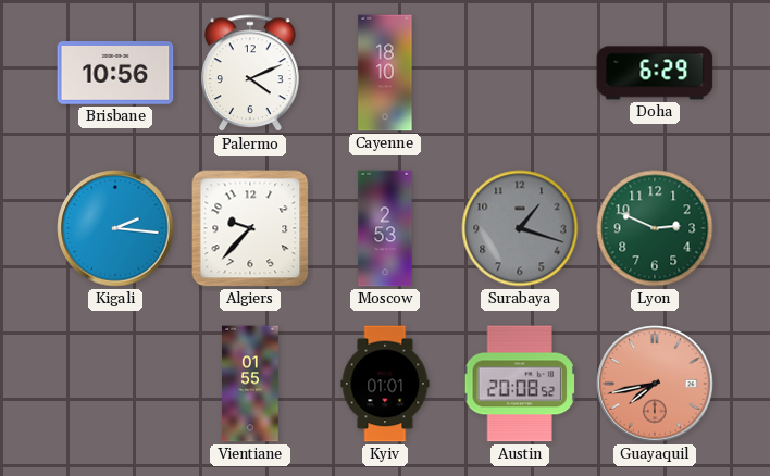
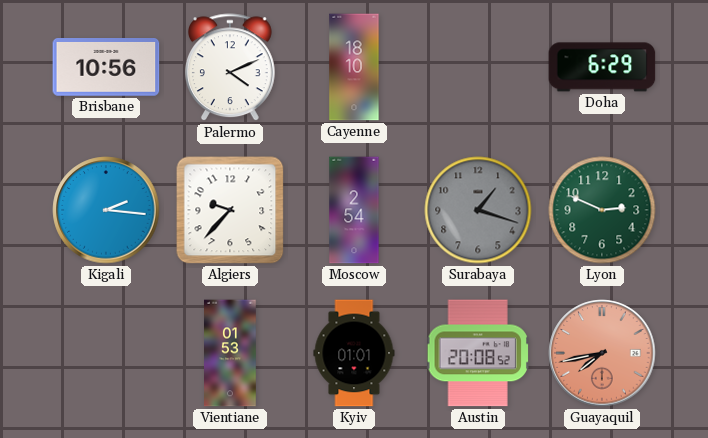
Moscow: 2:53 -> 2:54 (354, 210)
Vientiane: 01:55 -> 01:53 (231, 353)
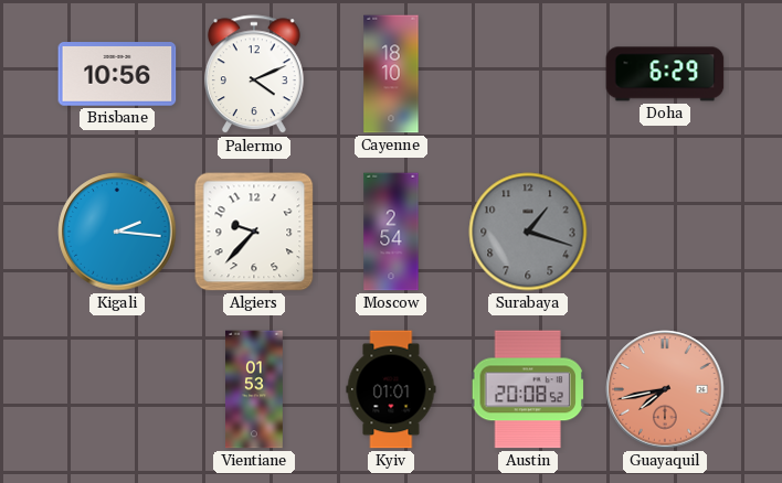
Lyon: 2:49 -> none (602, 210)
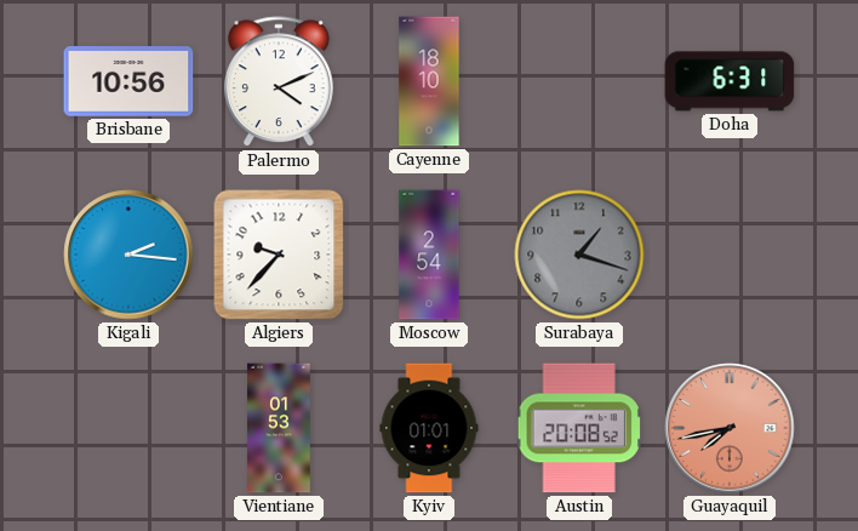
Doha: 6:29 -> 6:31 (730, 81)
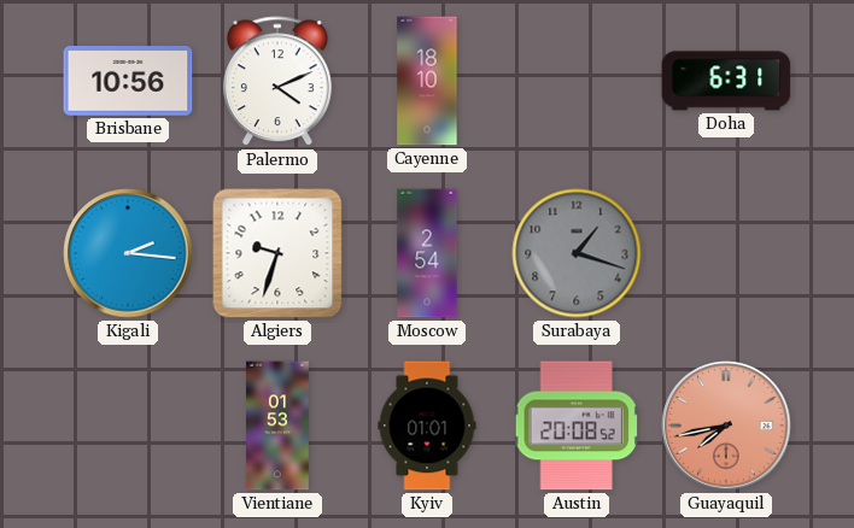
Algiers: 9:37 -> 9:33 (277, 253)
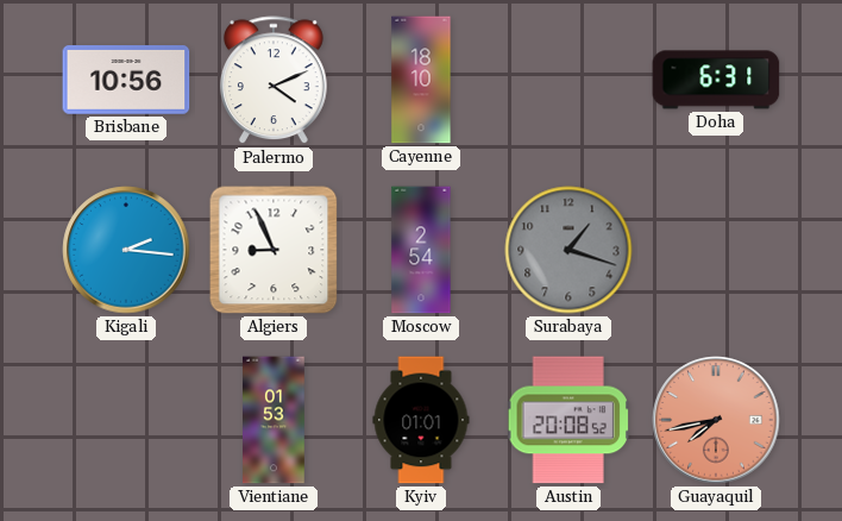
Algiers: 9:33 -> 8:56 (274, 250)
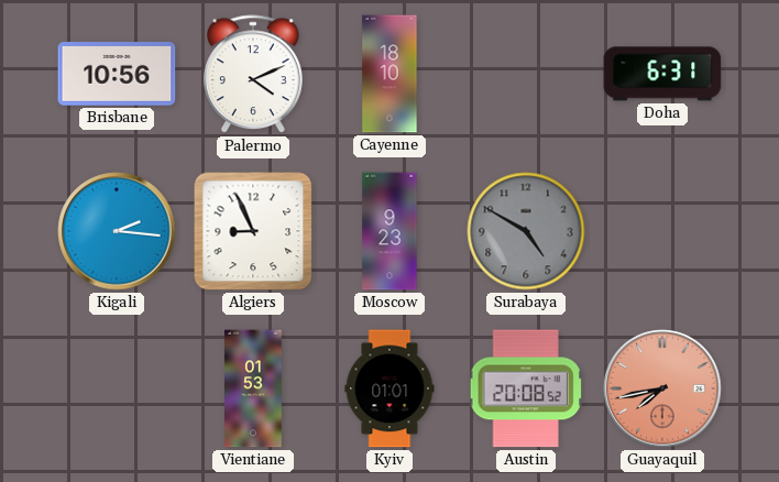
Moscow: 2:54 -> 9:23 (390, 231)
Surabaya: 1:18 -> 4:50 (526, 231)
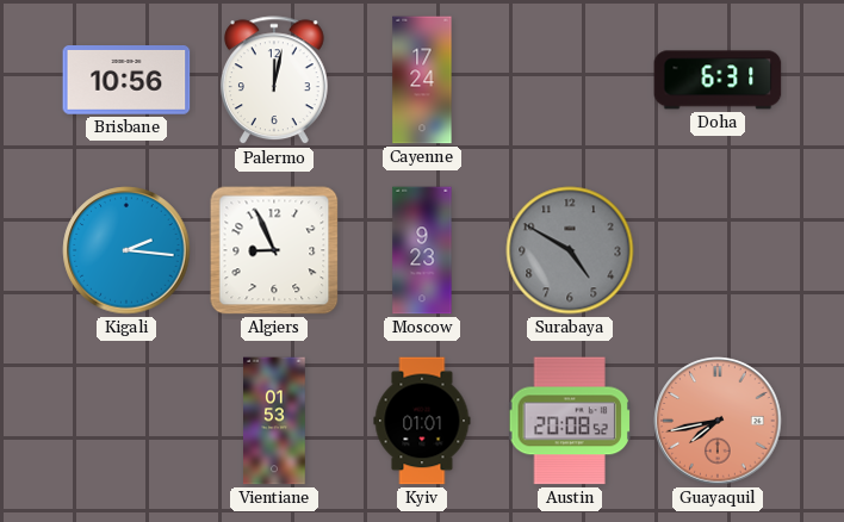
Palermo: 4:11 -> 12:02 (274, 81)
Cayenne: 18:10 -> 17:24 (422, 80)
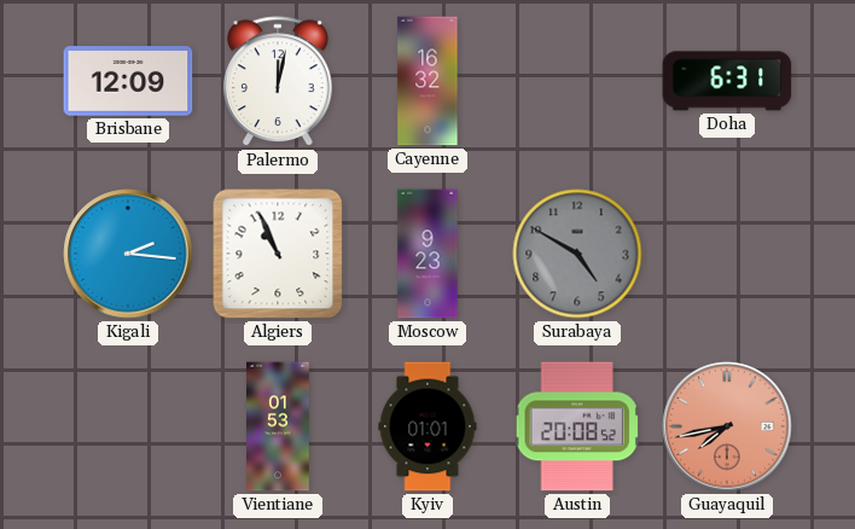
Brisbane: 10:56 -> 12:09 (128, 82)
Cayenne: 17:24 -> 16:32 (427, 81)
Algiers: 8:56 -> 10:56 (278, 254)
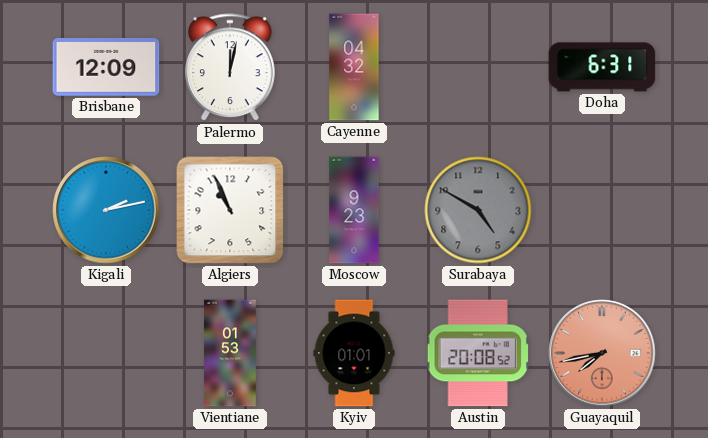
Cayenne: 16:32 -> 04:32 (354, 67)
Kigali: 2:16 -> 2:13 (106, 210)
